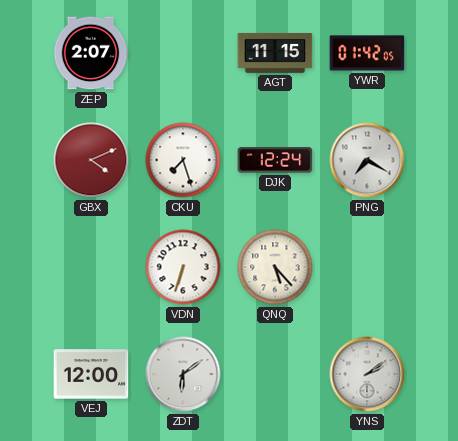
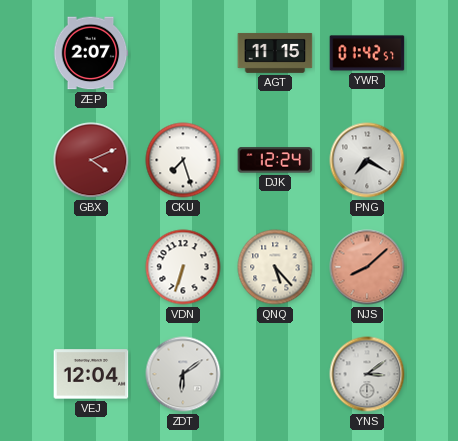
YWR: 01:42:05 -> 01:42:57 (367, 53)
NJS: none -> 8:08 (367, 267)
VEJ: 12:00 -> 12:04 (91, 374)
YNS: 2:09 -> 3:09 (367, 374)
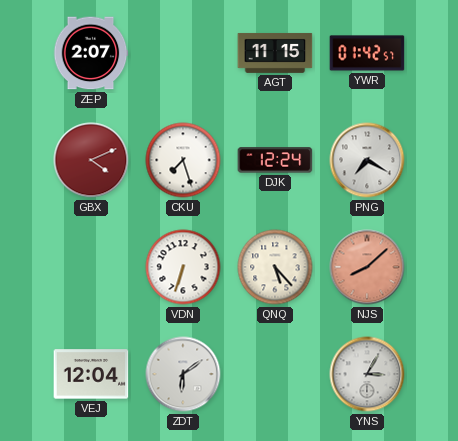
YNS: 3:09 -> 3:05 (367, 374)
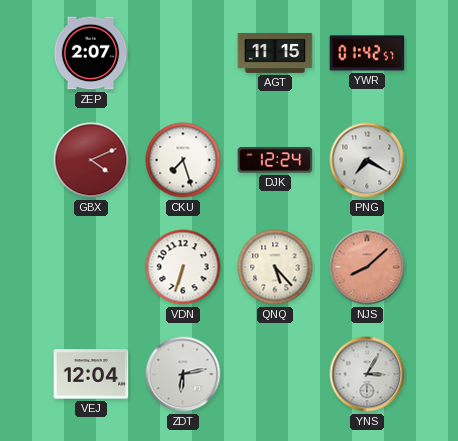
ZDT: 6:09 -> 6:13 (183, 374)
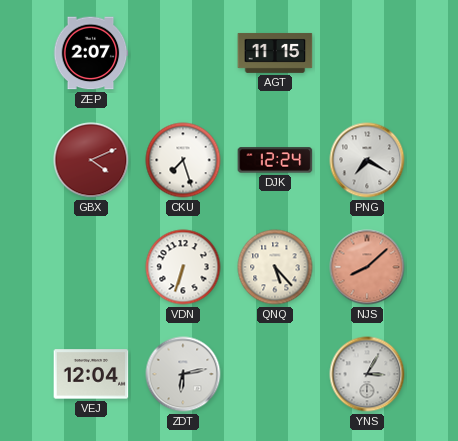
YWR: 01:42 -> none (367, 53)
